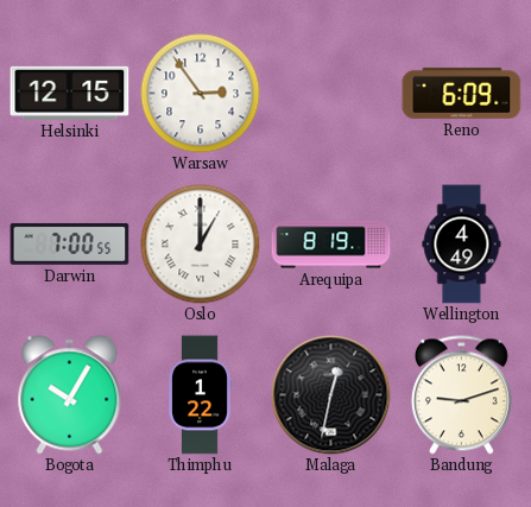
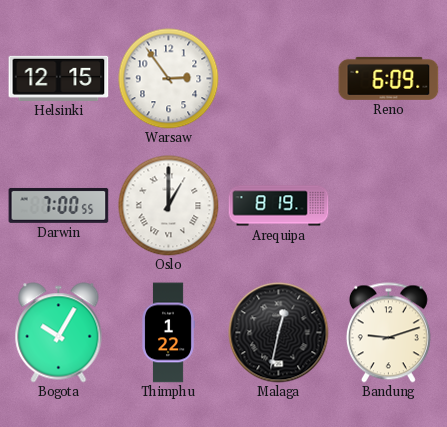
Wellington: 4:49 -> none (462, 245)
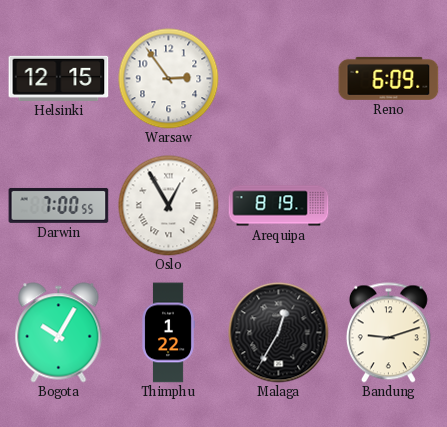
Oslo: 1:00 -> 12:55 (169, 206)
Malaga: 12:32 -> 12:35 (279, 333)
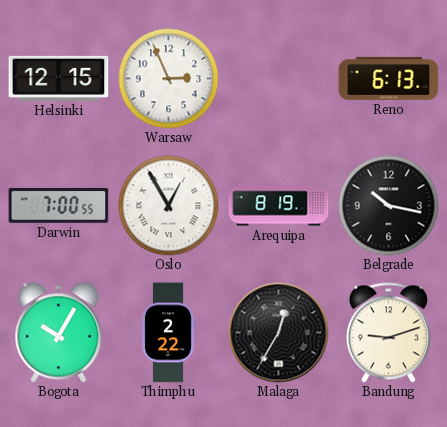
Warsaw: 2:54 -> 2:56 (169, 79)
Reno: 6:09 -> 6:13 (389, 78)
Belgrade: none -> 10:17 (389, 206)
Thimphu: 1:22 -> 2:22 (168, 333)
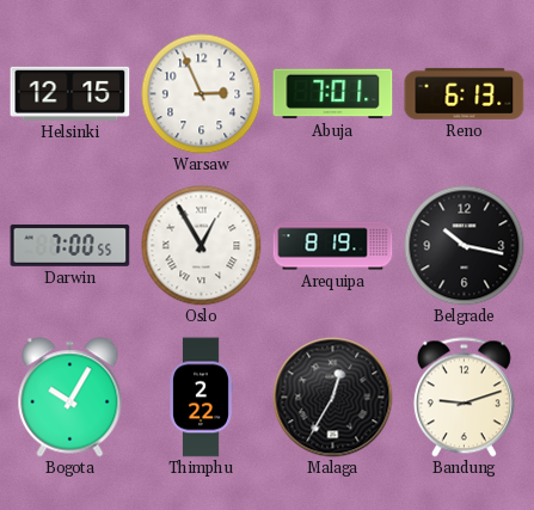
Abuja: none -> 7:01 (333, 94)
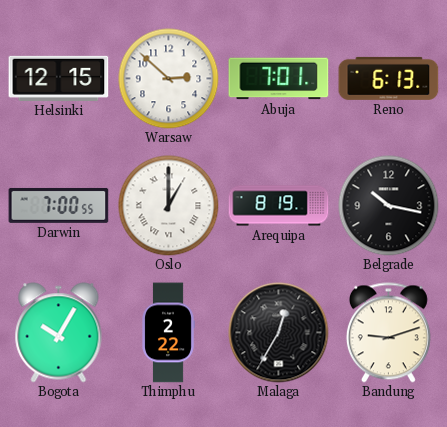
Warsaw: 2:56 -> 2:52 (169, 79)
Oslo: 12:55 -> 1:00 (169, 206)
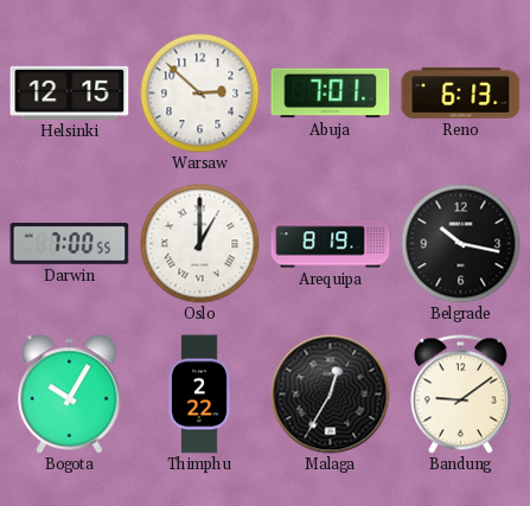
Bandung: 9:12 -> 9:09 (460, 395)
